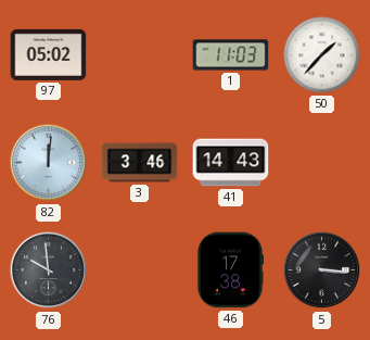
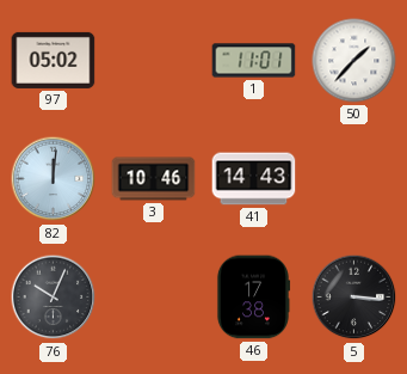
1: 11:03 -> 11:01 (254, 61)
3: 3:46 -> 10:46 (154, 179)
76: 9:59 -> 10:04 (54, 298)
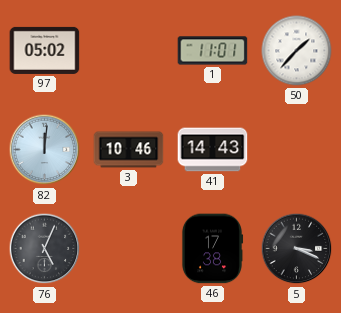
76: 10:04 -> 5:04 (45, 249)
5: 3:16 -> 3:19 (297, 249)
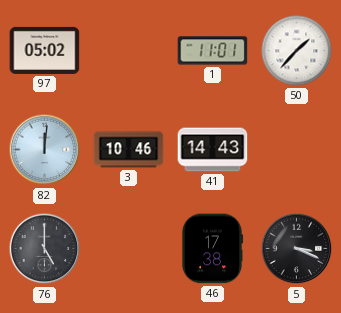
76: 5:04 -> 5:00 (45, 249)
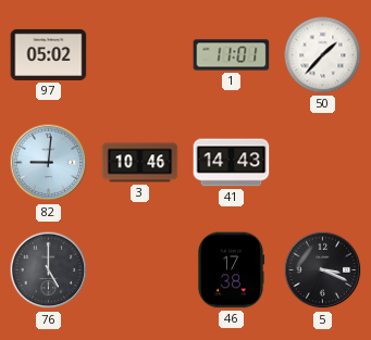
82: 12:01 -> 9:01 (49, 163)
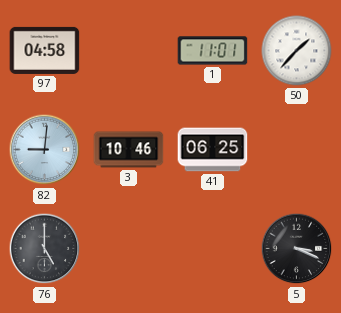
97: 05:02 -> 04:58 (45, 50)
41: 14:43 -> 06:25 (213, 150)
46: 17:38 -> none (231, 270)
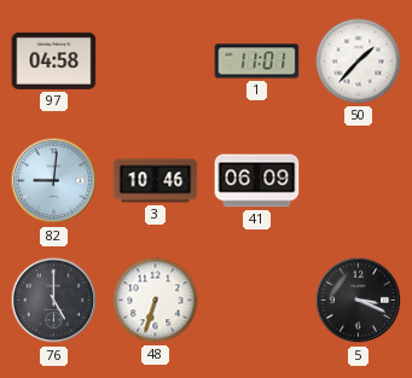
41: 06:25 -> 06:09 (257, 181)
48: none -> 6:33 (156, 301)
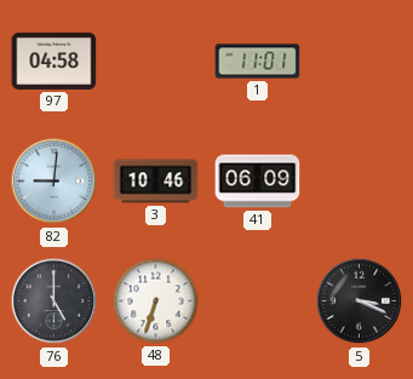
50: 1:37 -> none (359, 62)
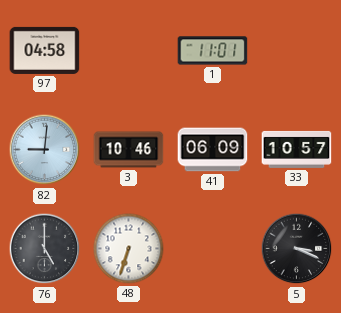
33: none -> 10:57 (297, 149)
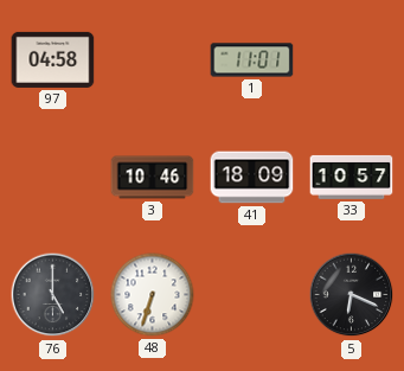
82: 9:01 -> none (45, 150)
41: 06:09 -> 18:09 (252, 178)
5: 3:19 -> 6:19 (352, 295)
